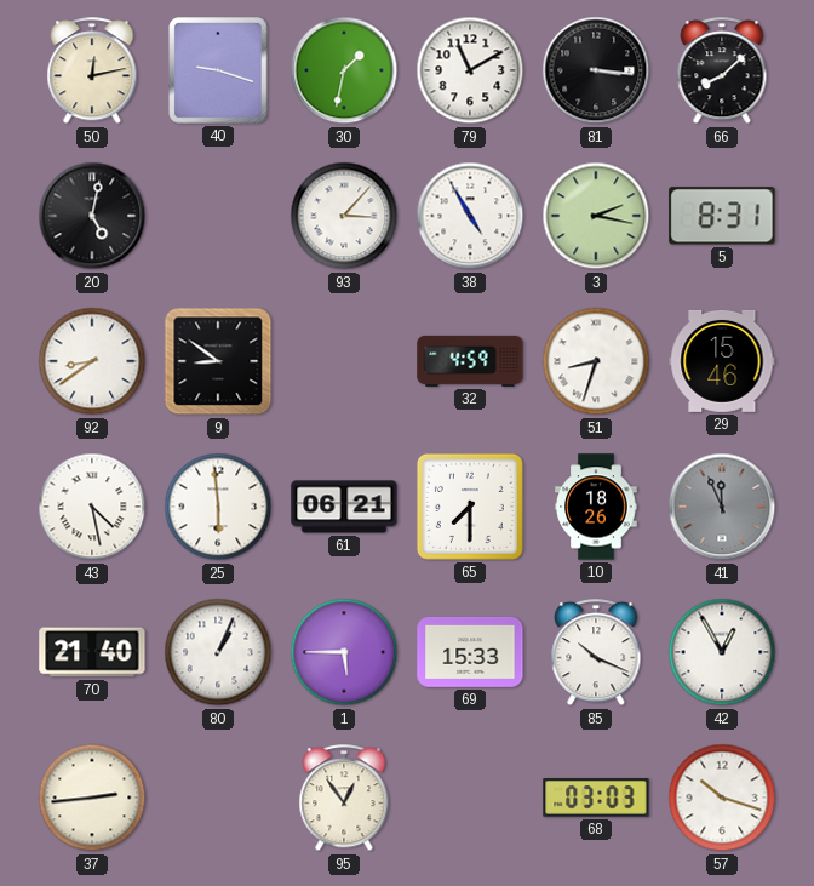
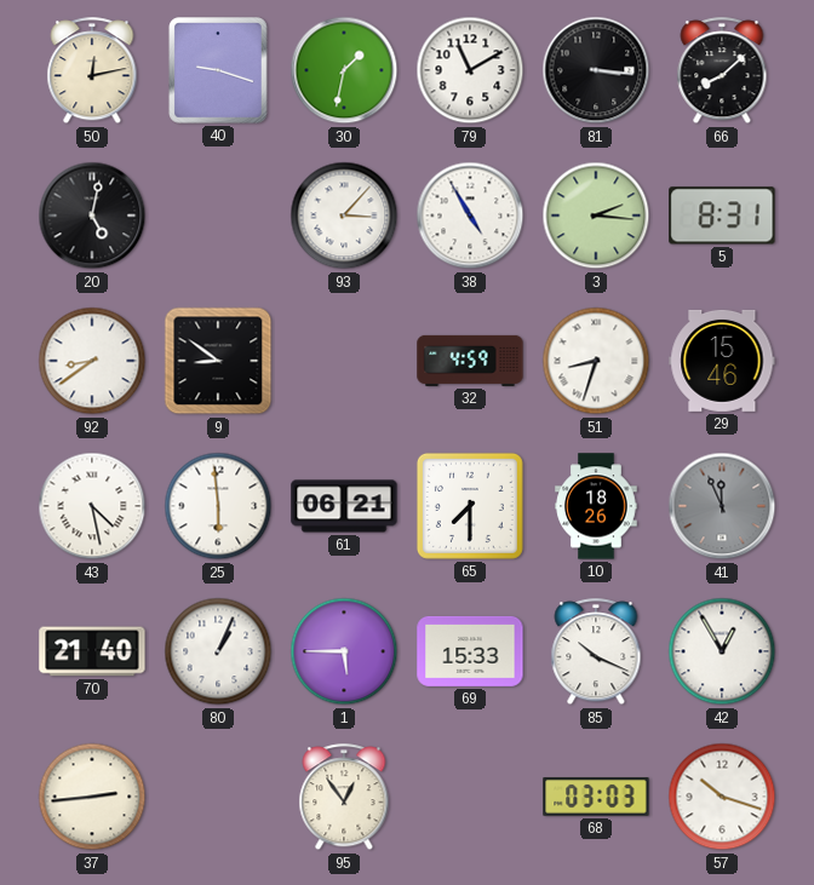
3: 2:17 -> 2:16 (596, 215)
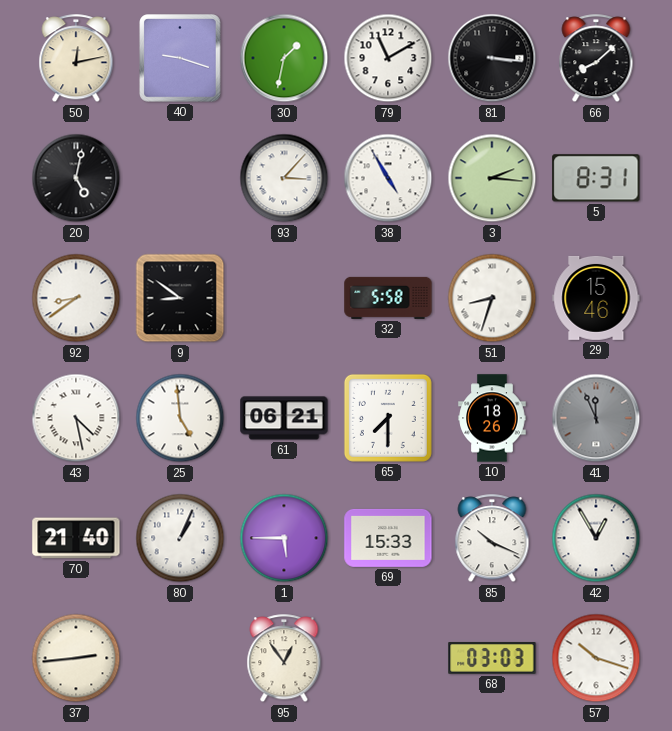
32: 4:59 -> 5:58 (388, 298)
25: 5:59 -> 4:59 (180, 418)
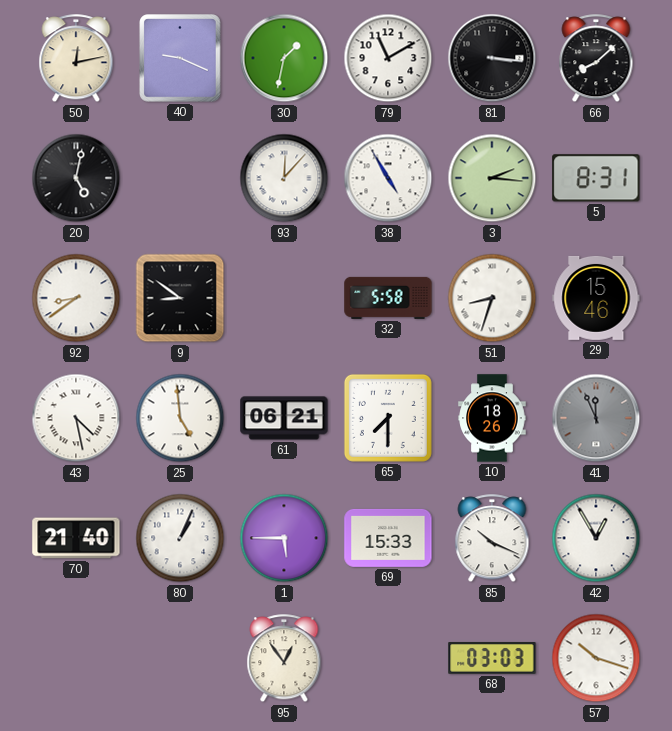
40: 9:18 -> 9:19 (180, 58)
93: 3:07 -> 12:07 (284, 178)
37: 2:44 -> none (76, 658)
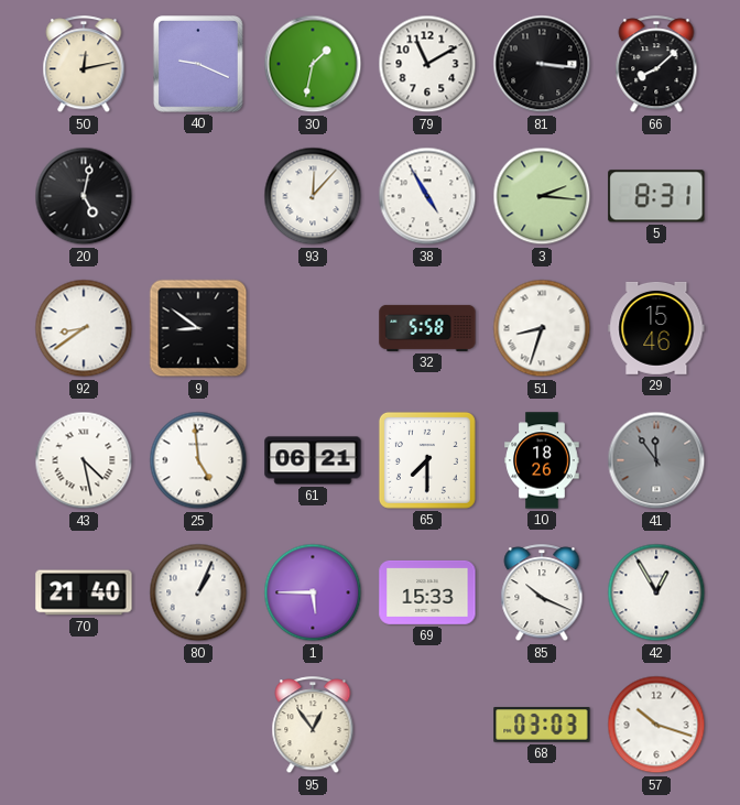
41: 11:56 -> 11:54 (656, 460)
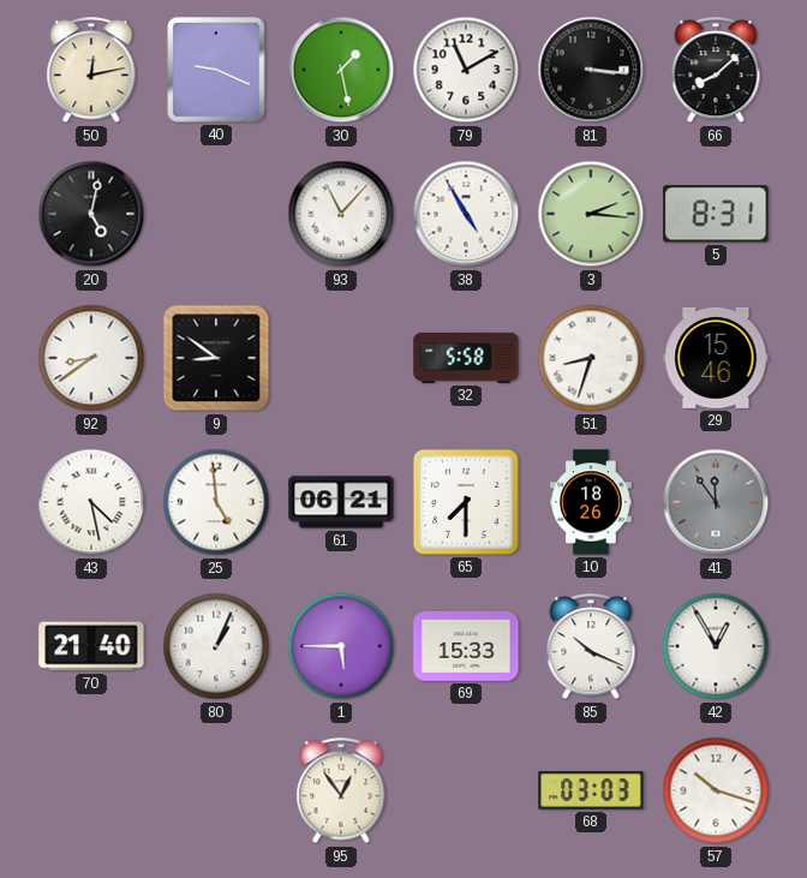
30: 1:32 -> 1:28 (341, 70)
93: 12:07 -> 11:07 (341, 214)
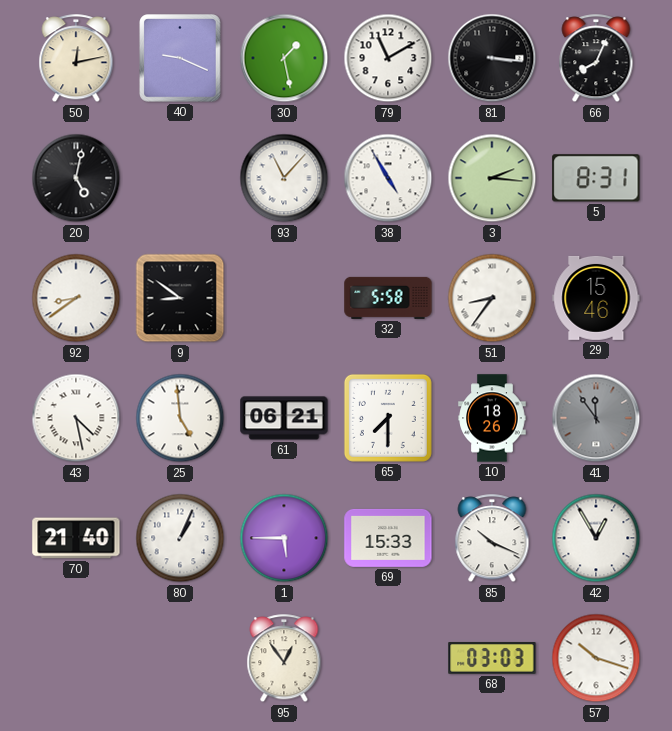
66: 8:08 -> 8:04 (596, 59)
51: 8:33 -> 8:36 (492, 298)
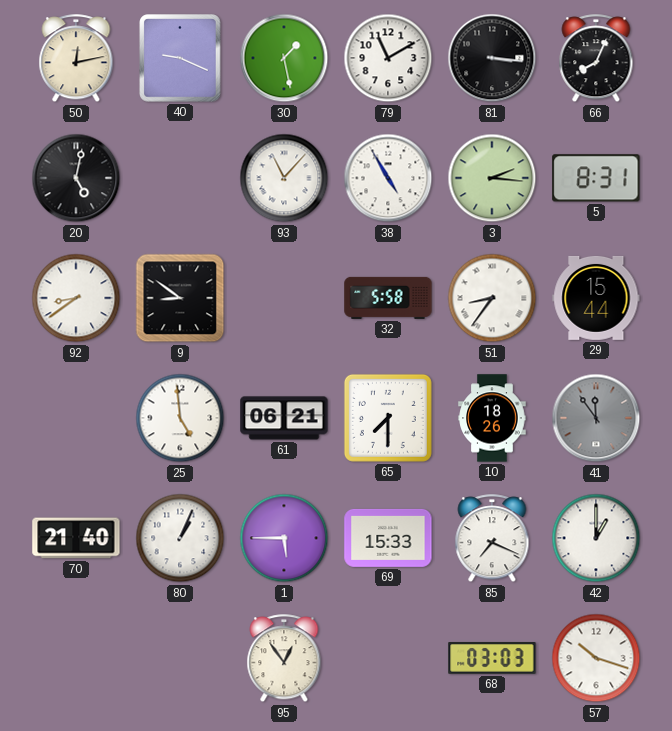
29: 15:46 -> 15:44 (596, 298)
43: 4:28 -> none (76, 418)
85: 10:19 -> 7:19 (492, 539)
42: 12:55 -> 1:00 (596, 538)
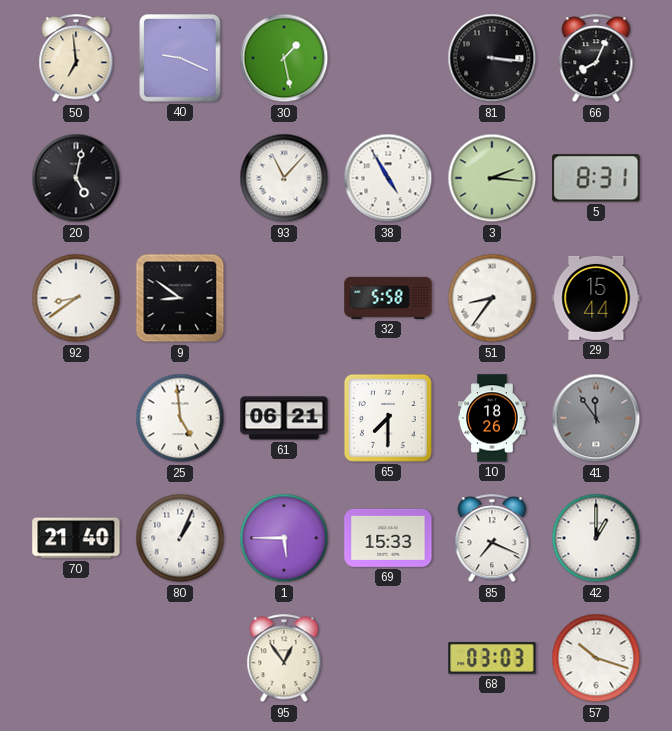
50: 12:13 -> 6:59 (76, 59)
79: 11:10 -> none (388, 58)
